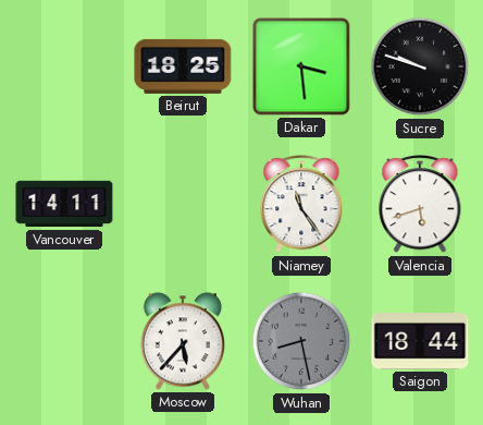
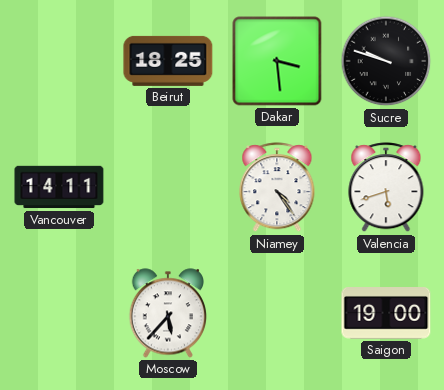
Niamey: 11:24 -> 4:24 (277, 188)
Wuhan: 8:28 -> none (301, 341)
Saigon: 18:44 -> 19:00 (386, 314)
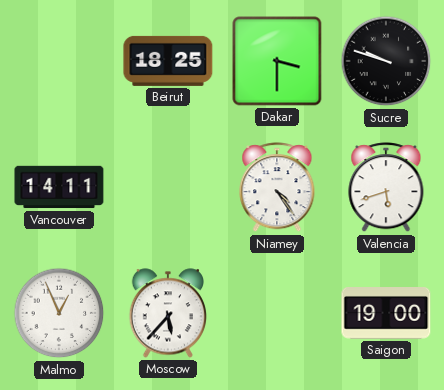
Dakar: 3:29 -> 3:30 (277, 61)
Malmo: none -> 12:56 (59, 313)
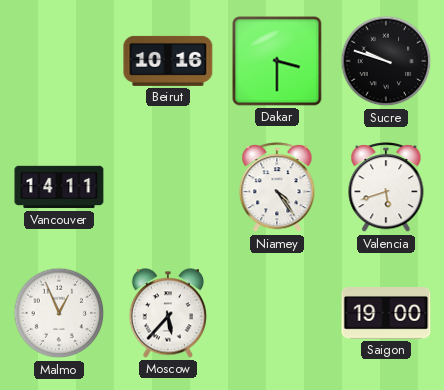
Beirut: 18:25 -> 10:16 (168, 61)
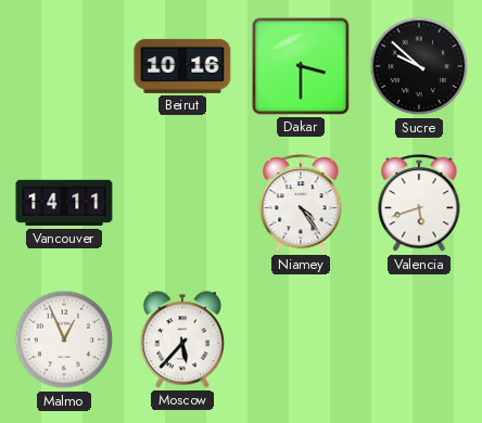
Sucre: 9:48 -> 9:52 (419, 66)
Saigon: 19:00 -> none (386, 314)
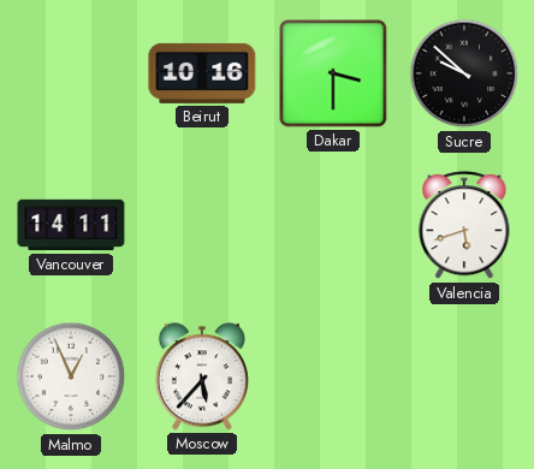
Niamey: 4:24 -> none (301, 204)
